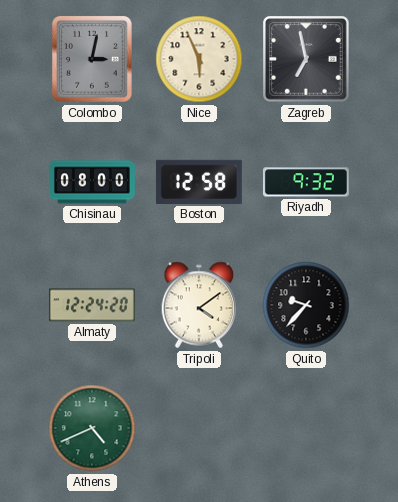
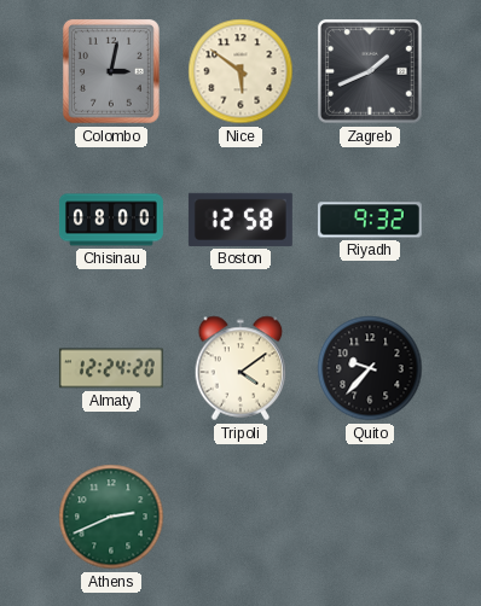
Nice: 5:56 -> 5:51 (240, 71)
Zagreb: 6:58 -> 1:41 (370, 71)
Athens: 4:41 -> 2:41 (111, 517)
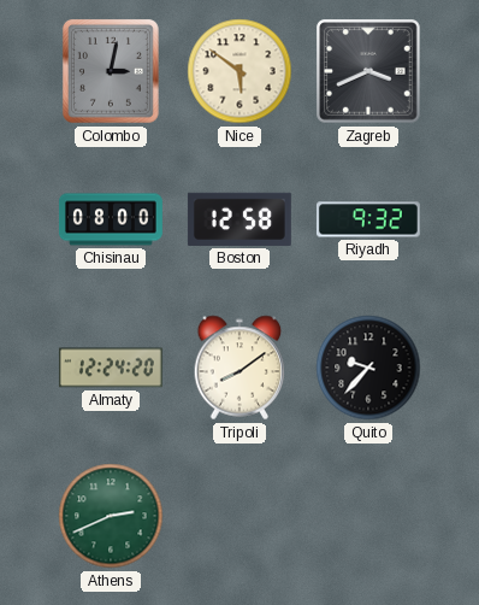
Zagreb: 1:41 -> 3:41 (368, 71)
Tripoli: 4:09 -> 8:09 (239, 368)
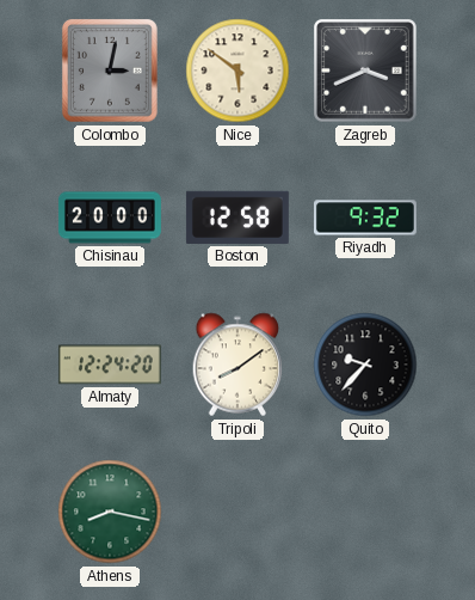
Chisinau: 08:00 -> 20:00 (110, 218)
Athens: 2:41 -> 8:17 (110, 512)
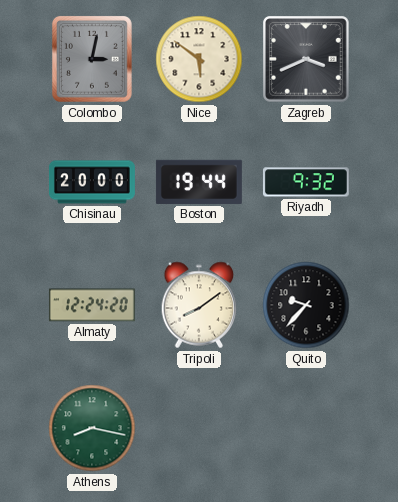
Boston: 12:58 -> 19:44 (199, 182)
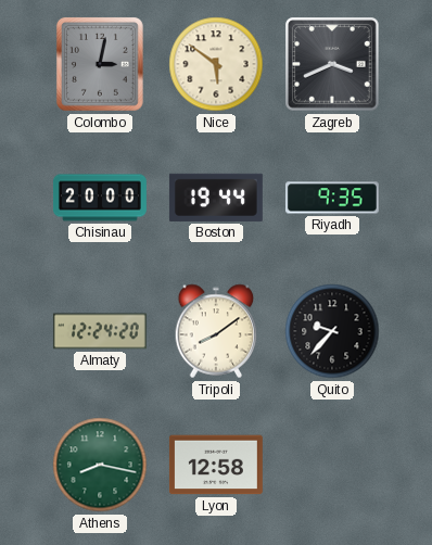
Riyadh: 9:32 -> 9:35 (332, 198)
Lyon: none -> 12:58 (216, 465)
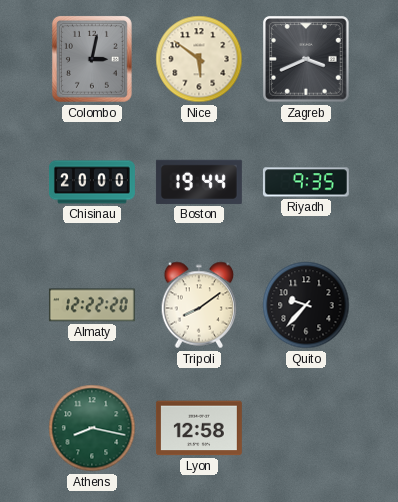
Almaty: 12:24 -> 12:22 (92, 305)
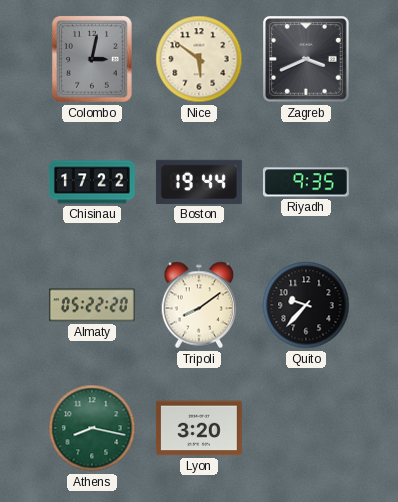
Chisinau: 20:00 -> 17:22 (92, 182)
Almaty: 12:22 -> 05:22 (92, 305)
Lyon: 12:58 -> 3:20 (199, 428)
